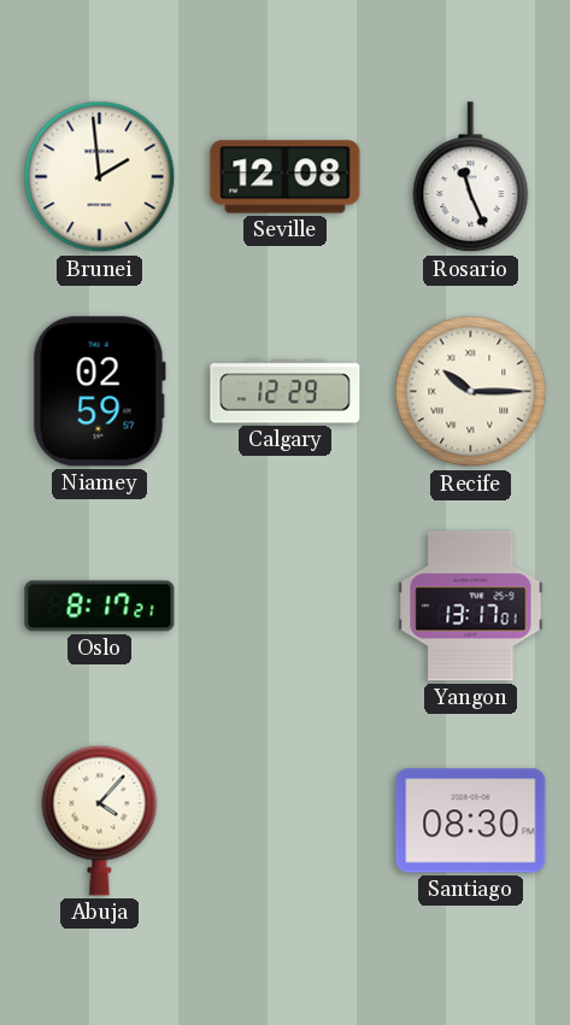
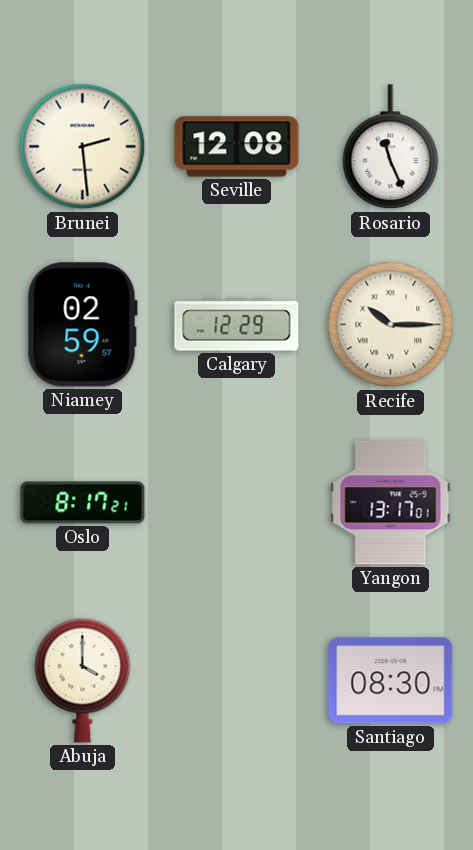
Brunei: 1:59 -> 2:29 (83, 147)
Abuja: 4:07 -> 4:00 (83, 680)
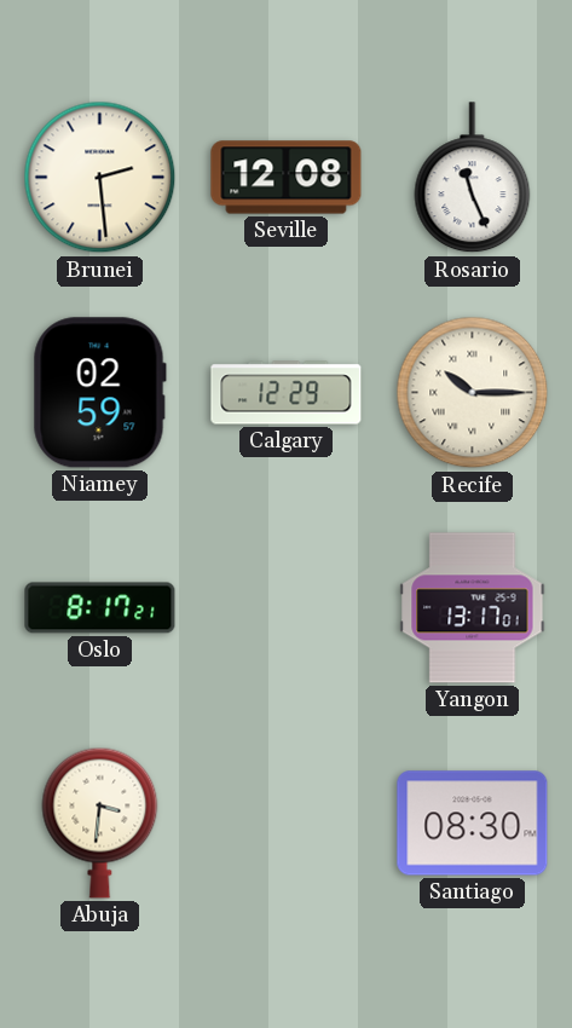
Abuja: 4:00 -> 3:31 (100, 822)
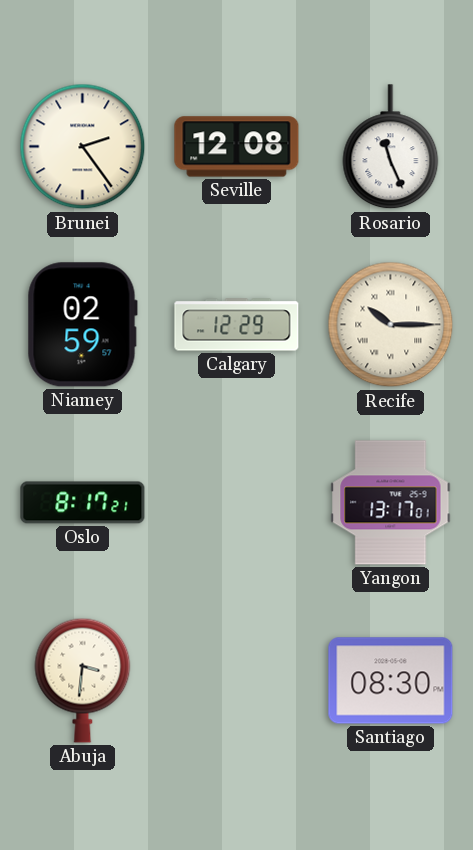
Brunei: 2:29 -> 2:24 (83, 147)
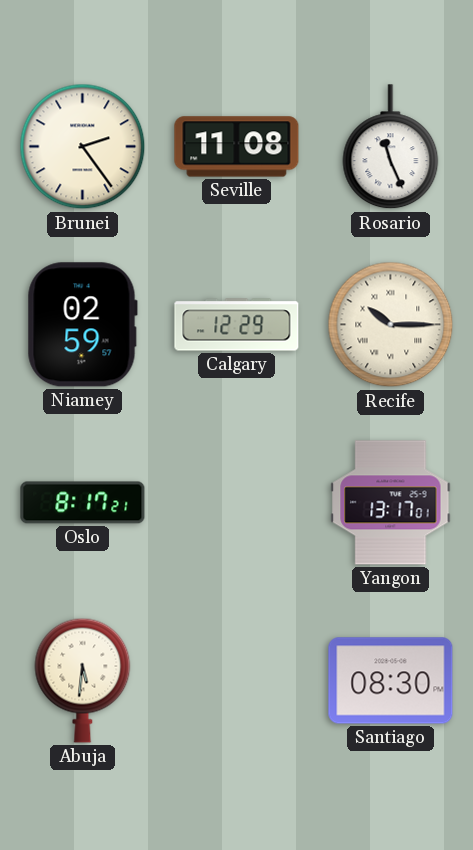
Seville: 12:08 -> 11:08 (237, 147)
Abuja: 3:31 -> 5:31 (83, 680)
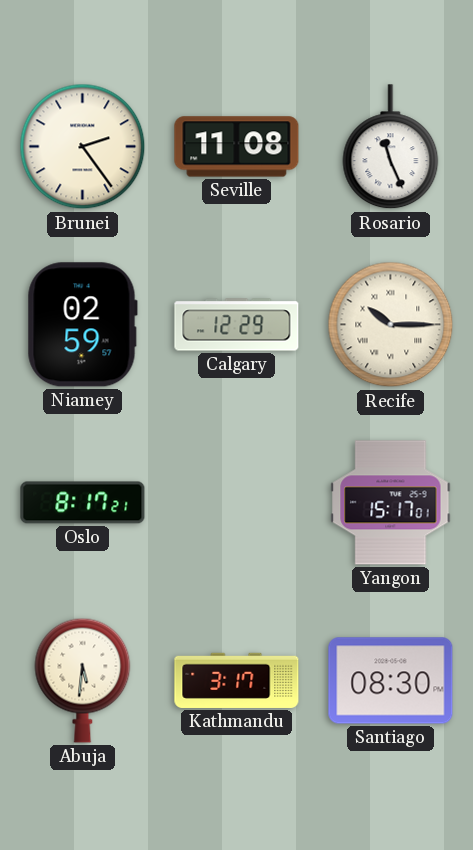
Yangon: 13:17 -> 15:17 (391, 503)
Kathmandu: none -> 3:17 (237, 680)
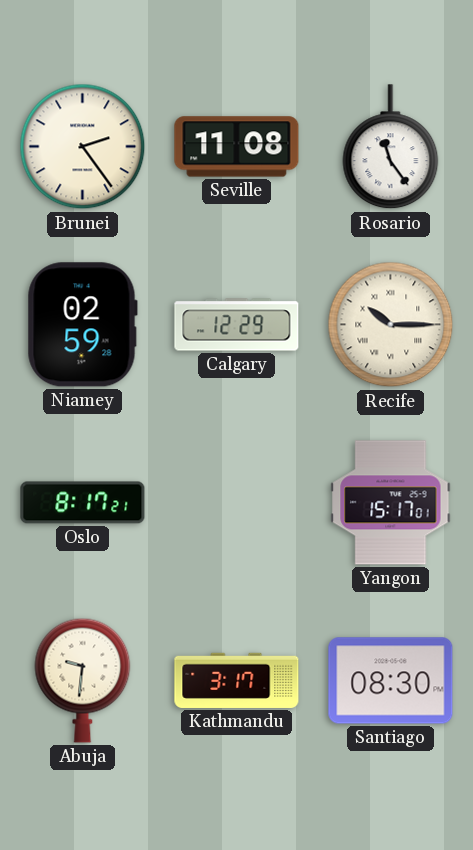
Rosario: 11:26 -> 11:24 (391, 147)
Niamey: 02:59:57 -> 02:59:28 (82, 325)
Abuja: 5:31 -> 9:31 (83, 680)
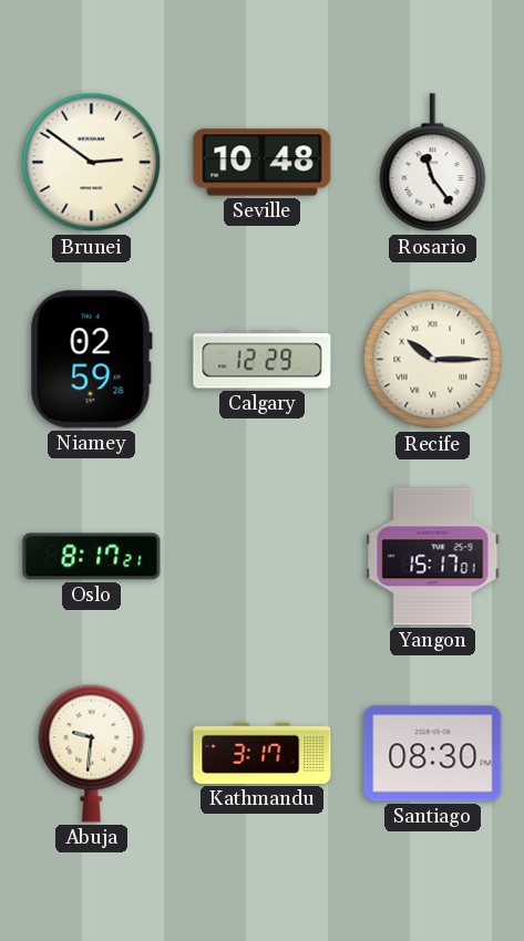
Brunei: 2:24 -> 2:51 (92, 163)
Seville: 11:08 -> 10:48 (263, 163)
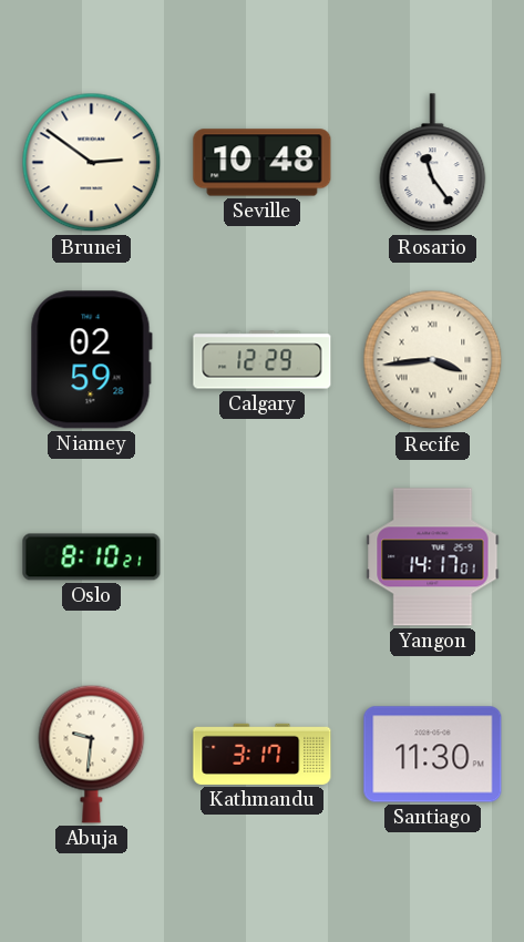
Recife: 10:15 -> 3:44 (433, 360)
Oslo: 8:17 -> 8:10 (92, 557)
Yangon: 15:17 -> 14:17 (433, 557)
Santiago: 08:30 -> 11:30 (433, 755)
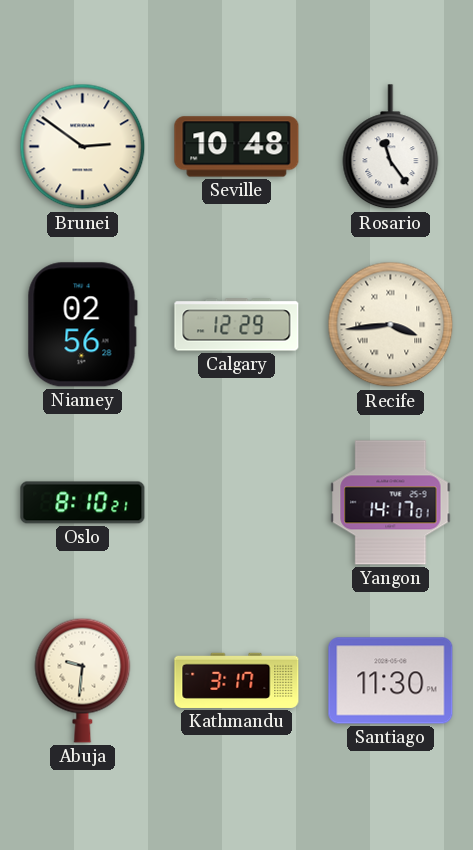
Niamey: 02:59 -> 02:56 (82, 325)
